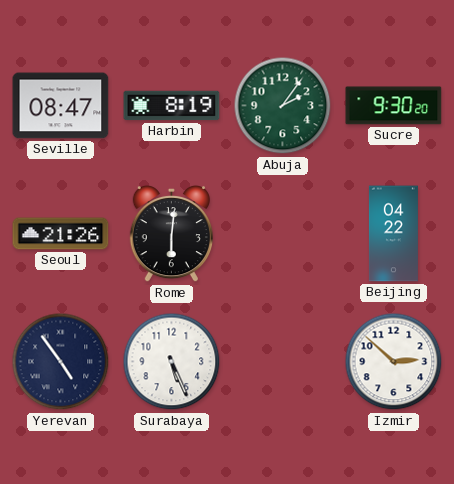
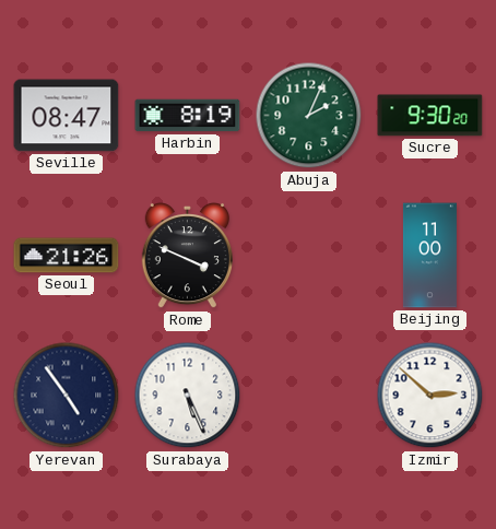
Abuja: 2:06 -> 2:04 (309, 116)
Rome: 6:01 -> 3:49 (187, 256)
Beijing: 04:22 -> 11:00 (429, 256)
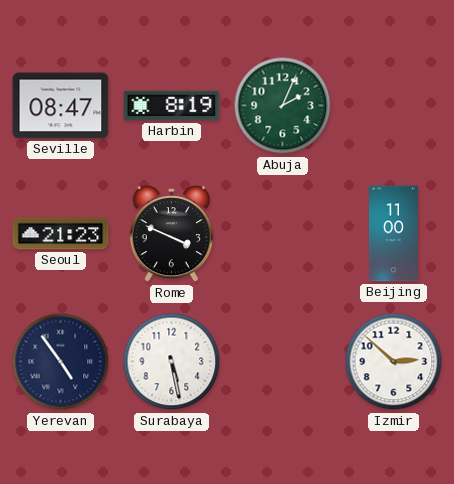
Sucre: 9:30 -> none (430, 116)
Seoul: 21:26 -> 21:23 (61, 234)
Surabaya: 5:26 -> 5:28 (172, 362)
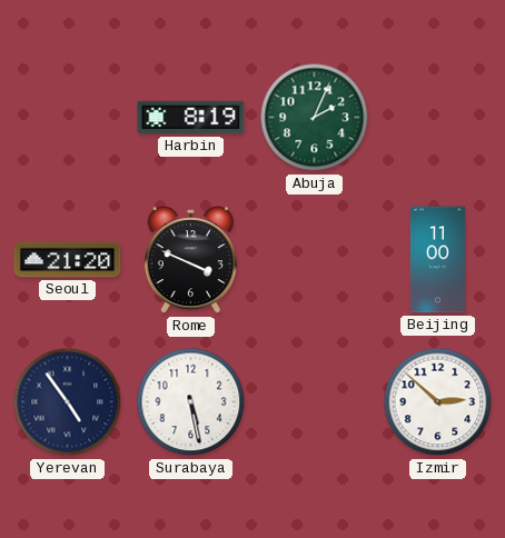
Seville: 08:47 -> none (61, 106)
Seoul: 21:23 -> 21:20 (68, 260)
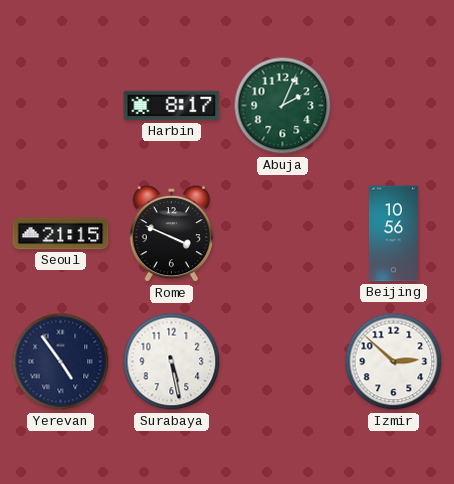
Harbin: 8:19 -> 8:17 (172, 106)
Seoul: 21:20 -> 21:15 (61, 234)
Beijing: 11:00 -> 10:56 (393, 234)
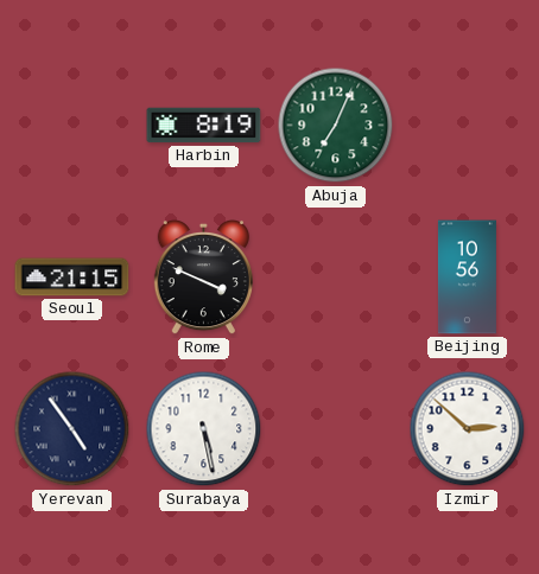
Harbin: 8:17 -> 8:19 (204, 126)
Abuja: 2:04 -> 7:04 (336, 126)
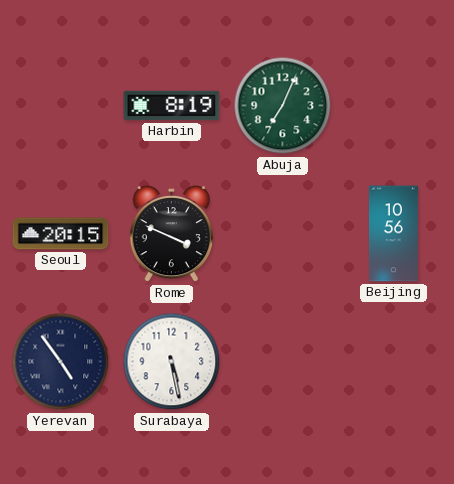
Seoul: 21:15 -> 20:15 (61, 234)
Izmir: 2:52 -> none (468, 429)
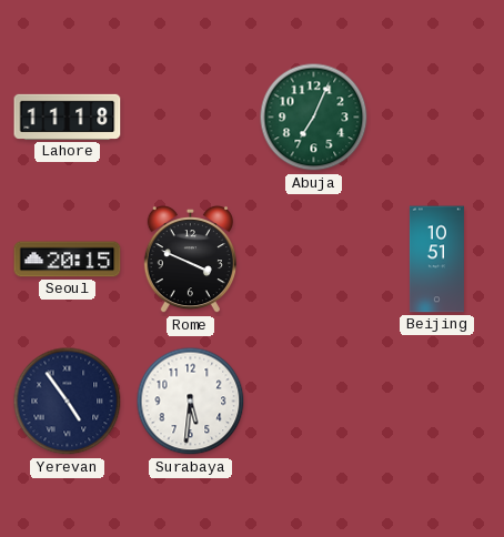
Lahore: none -> 11:18 (68, 116)
Harbin: 8:19 -> none (172, 106)
Beijing: 10:56 -> 10:51 (436, 260)
Surabaya: 5:28 -> 5:31 (191, 402)
